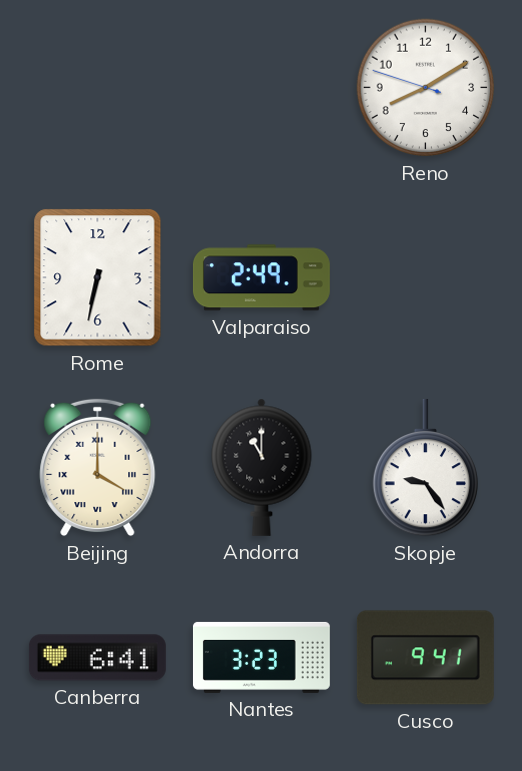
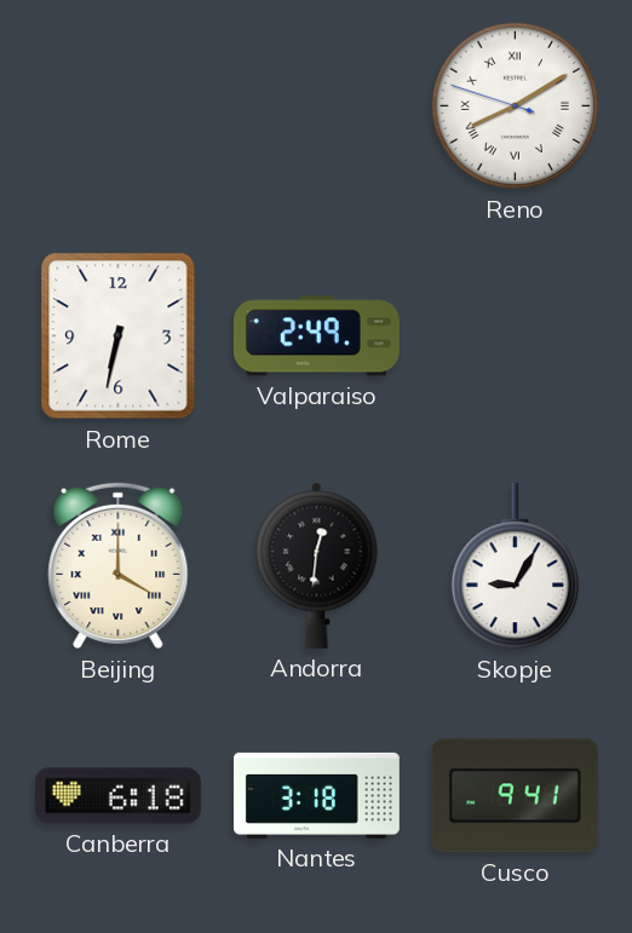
Reno numerals: Arabic -> Roman (516, 106)
Andorra: 11:00 -> 12:31 (317, 565)
Skopje: 9:24 -> 9:05 (515, 566)
Canberra: 6:41 -> 6:18 (117, 796)
Nantes: 3:23 -> 3:18 (316, 795)
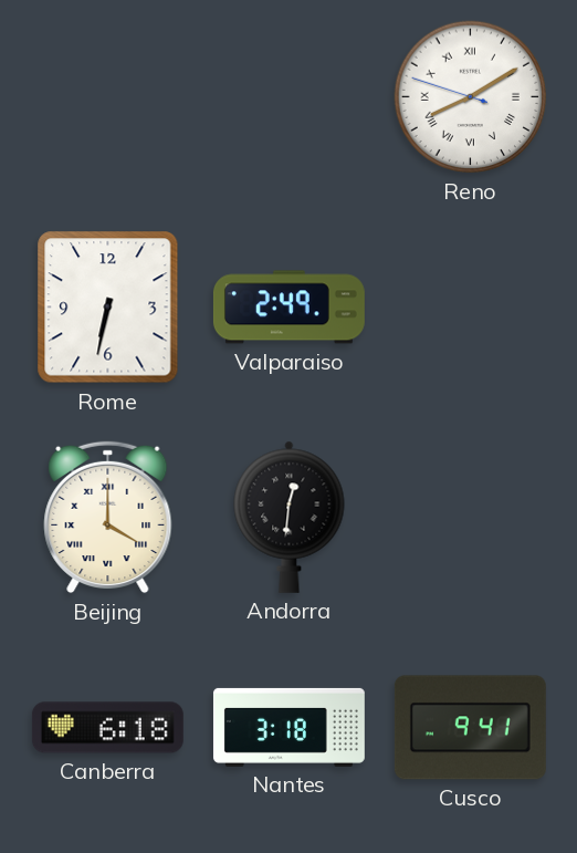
Skopje: 9:05 -> none (515, 566)
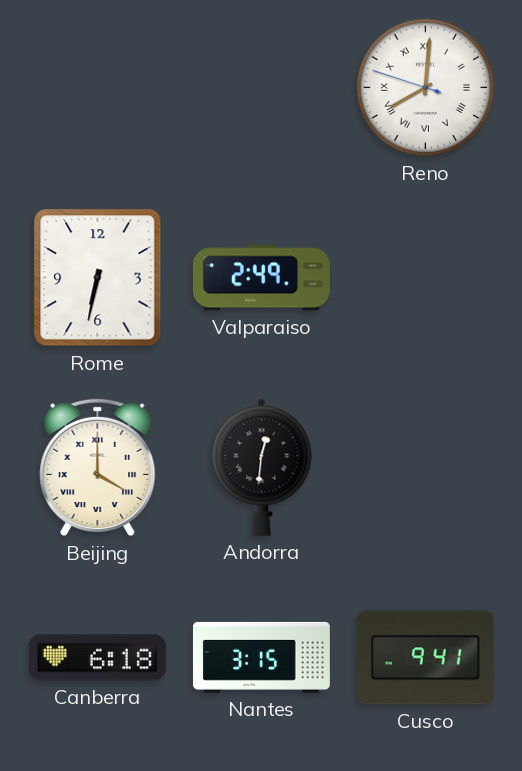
Reno: 8:09 -> 8:00 (426, 88)
Nantes: 3:18 -> 3:15 (261, 657)
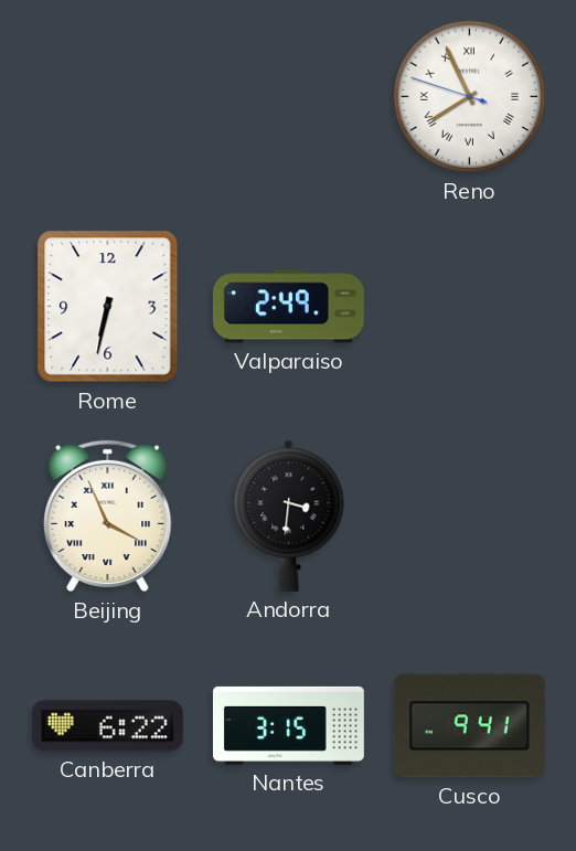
Reno: 8:00 -> 7:55 (470, 97)
Beijing: 4:00 -> 3:56 (108, 517)
Andorra: 12:31 -> 3:31 (289, 515)
Canberra: 6:18 -> 6:22 (107, 726)
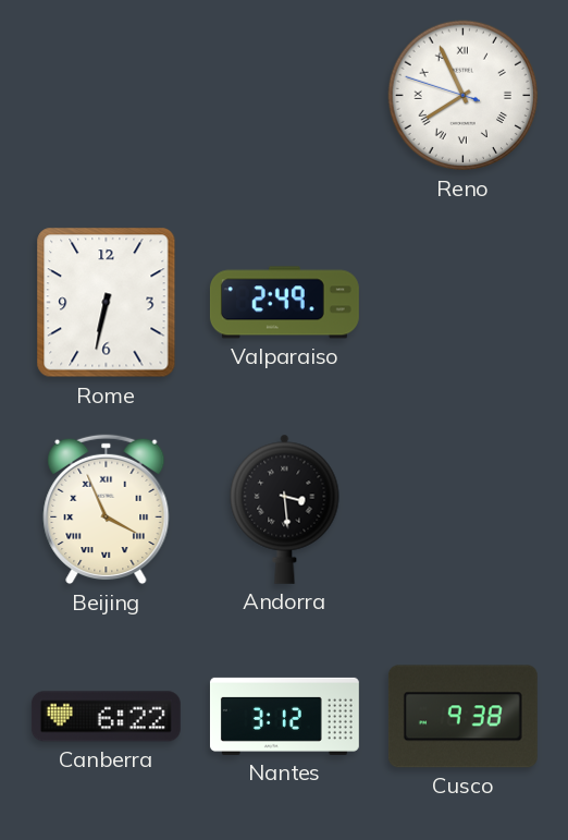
Andorra: 3:31 -> 3:29 (285, 509)
Nantes: 3:15 -> 3:12 (284, 716)
Cusco: 9:41 -> 9:38 (462, 717)
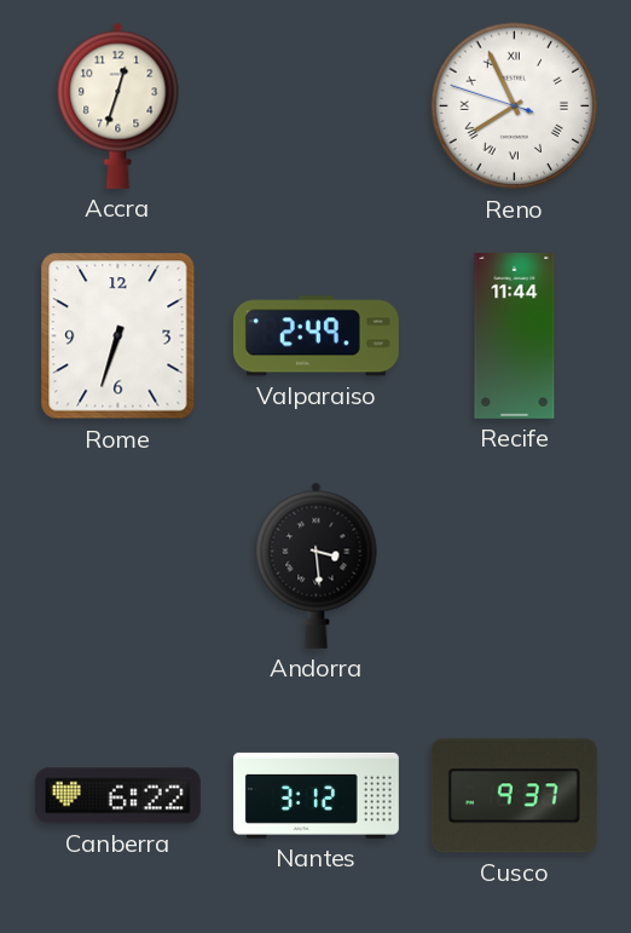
Accra: none -> 12:33 (118, 105)
Rome: 6:32 -> 6:33 (118, 336)
Recife: none -> 11:44 (515, 335)
Beijing: 3:56 -> none (107, 510)
Cusco: 9:38 -> 9:37 (514, 796)
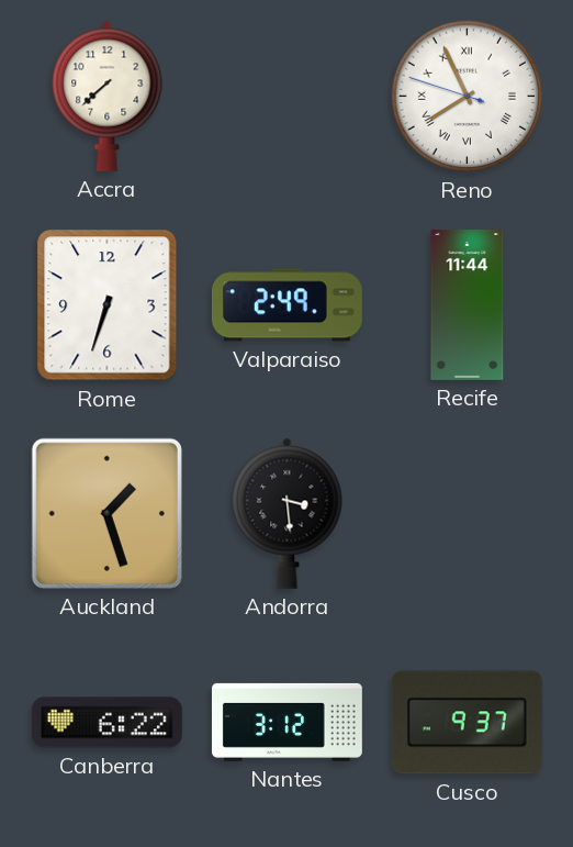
Accra: 12:33 -> 7:38 (108, 96)
Auckland: none -> 1:27 (106, 513)
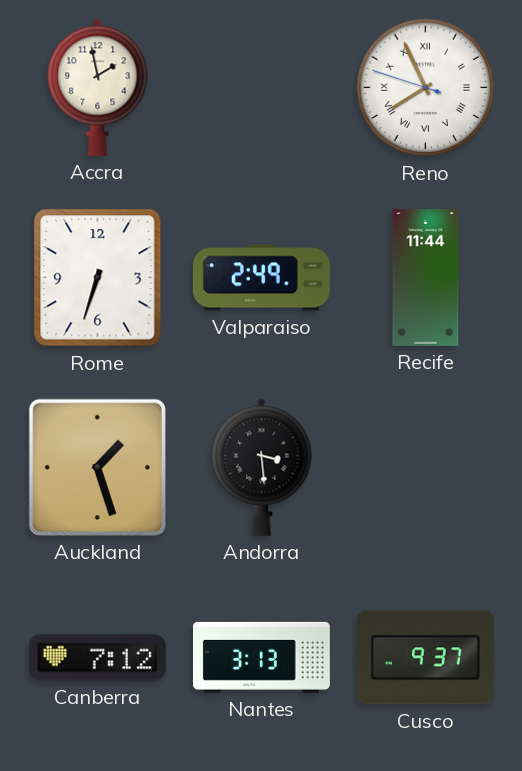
Accra: 7:38 -> 1:58 (98, 87)
Canberra: 6:22 -> 7:12 (97, 658)
Nantes: 3:12 -> 3:13 (261, 657)
